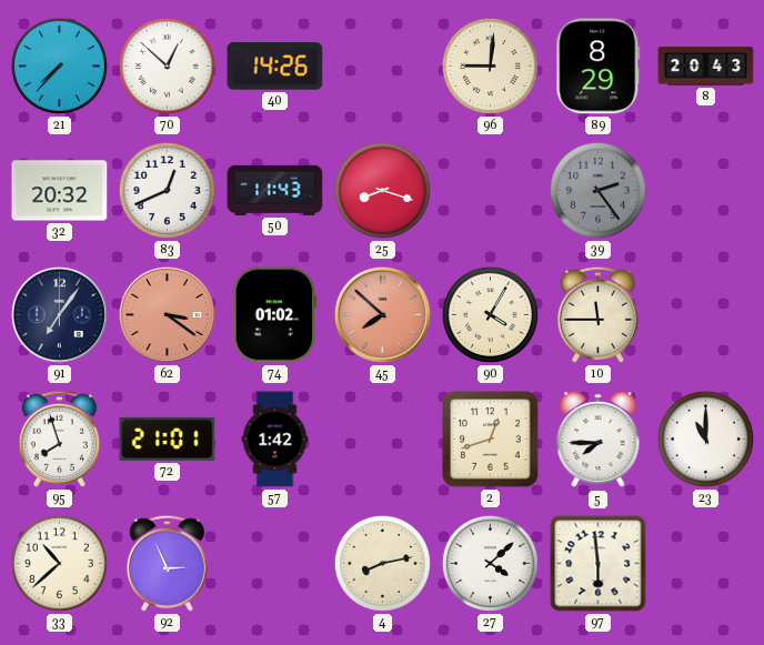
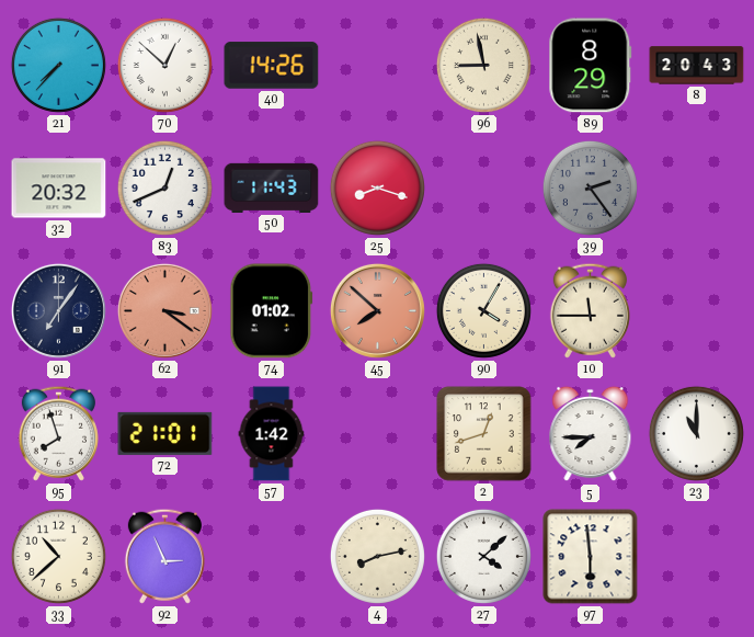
96: 9:01 -> 8:58 (483, 65)
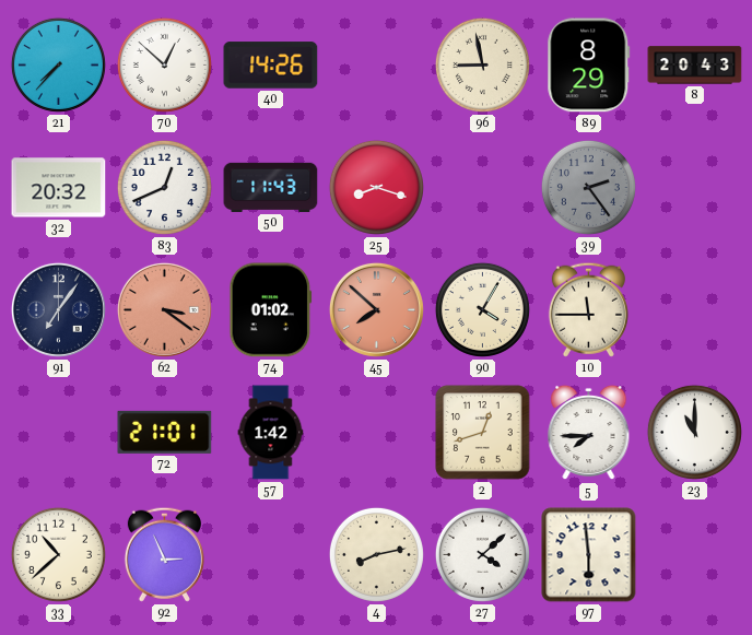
95: 7:57 -> none (58, 433)
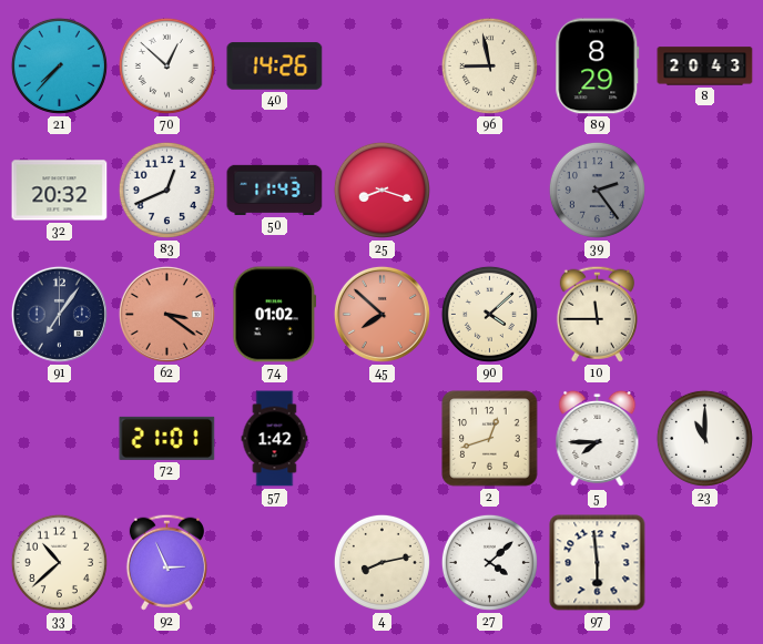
90: 4:05 -> 4:08 (489, 314)
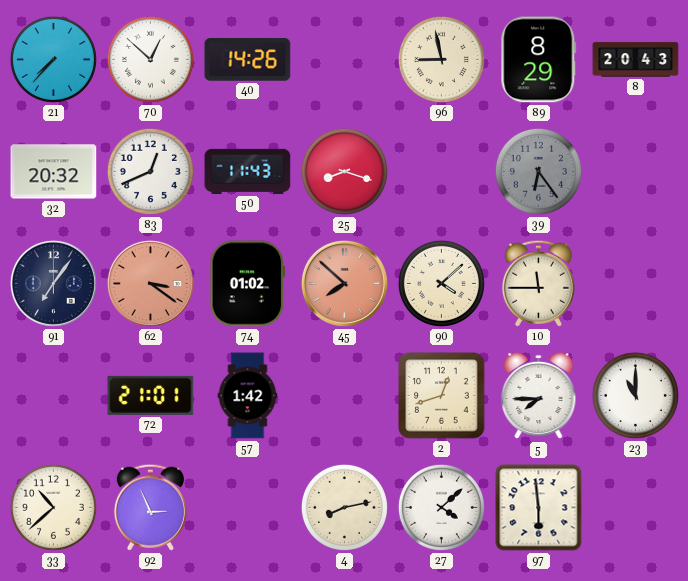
39: 2:24 -> 6:24 (538, 171)
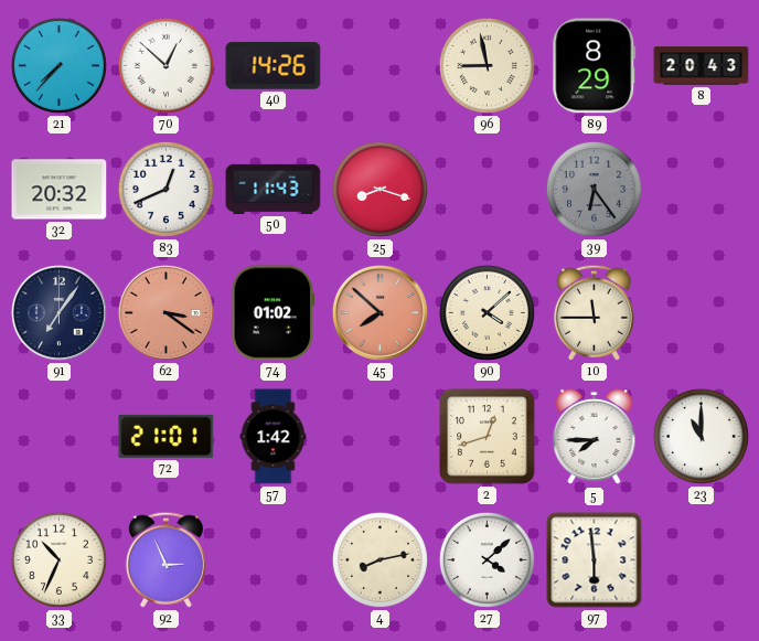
33: 10:38 -> 10:34 (58, 559)
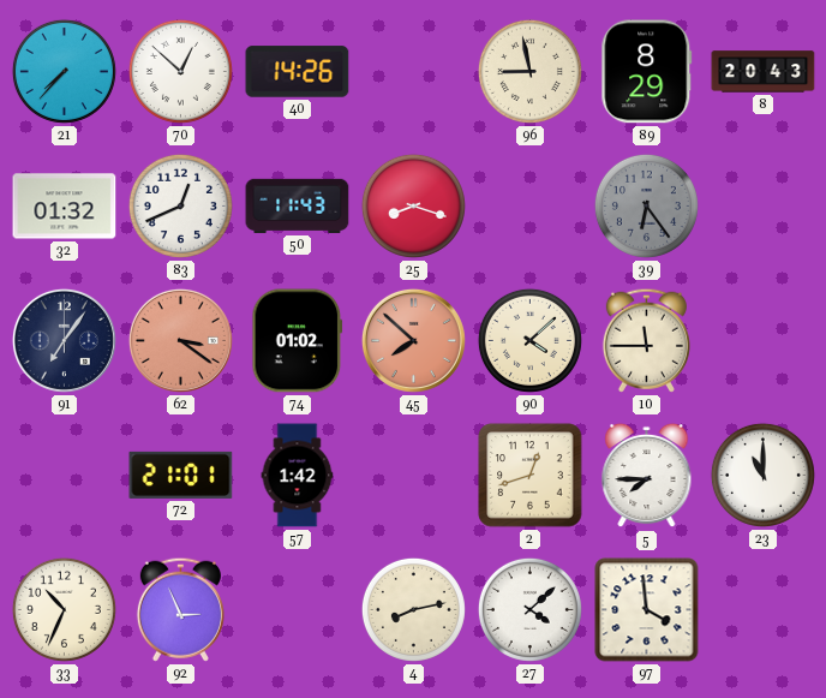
32: 20:32 -> 01:32 (65, 207)
97: 5:59 -> 3:59 (647, 610)
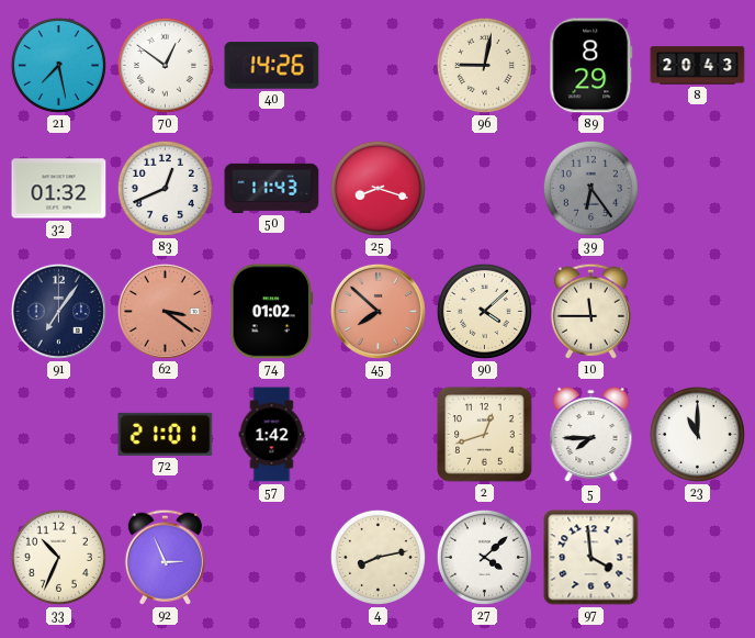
21: 7:37 -> 7:28 (58, 65)
70: 12:52 -> 12:51 (165, 65)
96: 8:58 -> 9:02 (484, 65)
